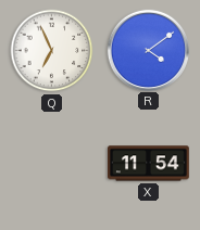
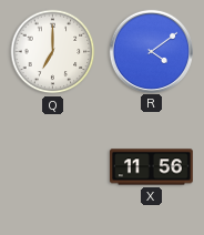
Q: 6:56 -> 7:00 (53, 52)
X: 11:54 -> 11:56 (152, 167)
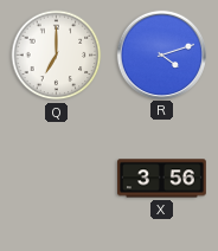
R: 4:09 -> 4:12 (161, 54)
X: 11:56 -> 3:56 (162, 179)
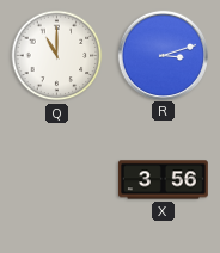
Q: 7:00 -> 11:00 (57, 56)
R: 4:12 -> 3:12 (163, 55)
